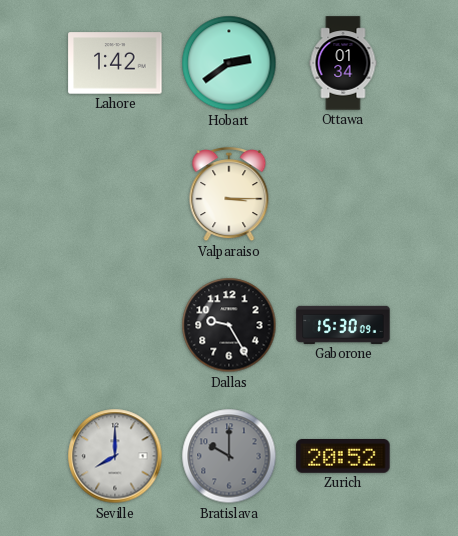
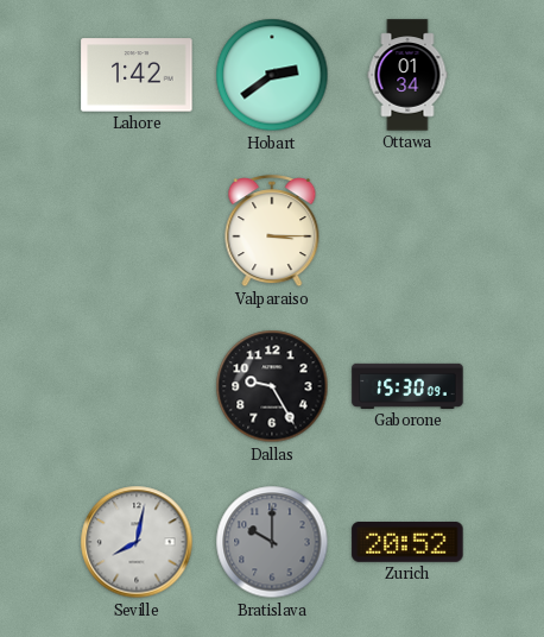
Seville: 8:00 -> 8:02 (137, 542)
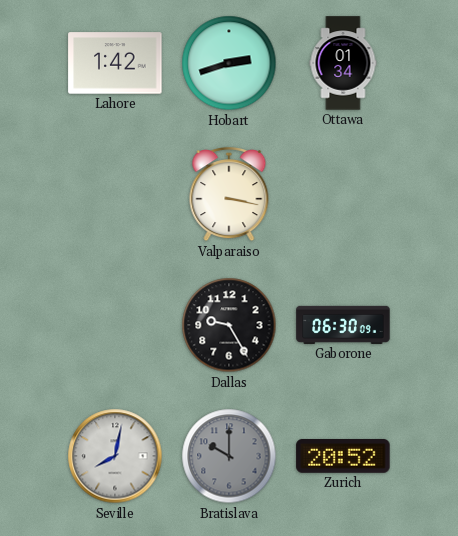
Hobart: 2:39 -> 2:42 (229, 63)
Valparaiso: 3:15 -> 3:17 (229, 195)
Gaborone: 15:30 -> 06:30 (343, 325)
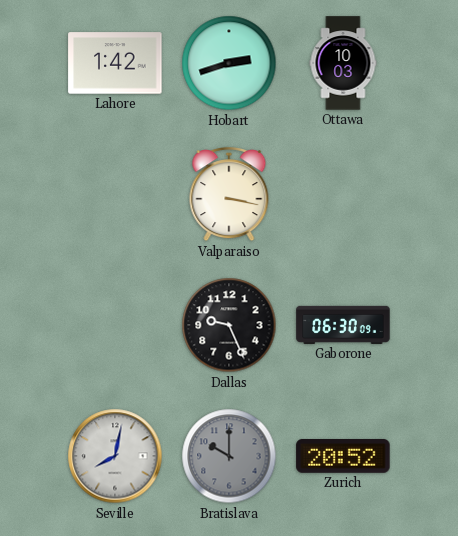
Ottawa: 01:34 -> 10:03 (343, 63)
Dallas: 9:25 -> 9:26 (229, 325)
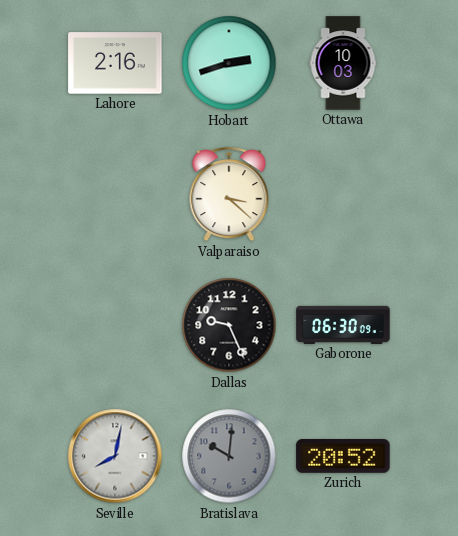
Lahore: 1:42 -> 2:16 (115, 63)
Valparaiso: 3:17 -> 3:22 (229, 195)
Bratislava: 10:00 -> 10:01 (229, 456)
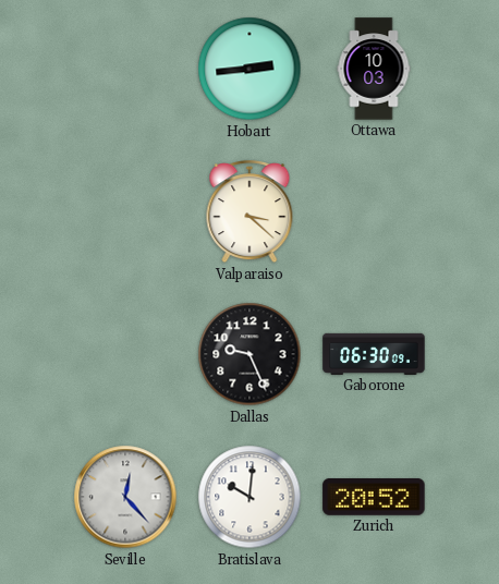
Lahore: 2:16 -> none (115, 63)
Hobart: 2:42 -> 2:44 (249, 69)
Seville: 8:02 -> 12:23 (125, 497)
Bratislava dial: grey -> white (249, 497)
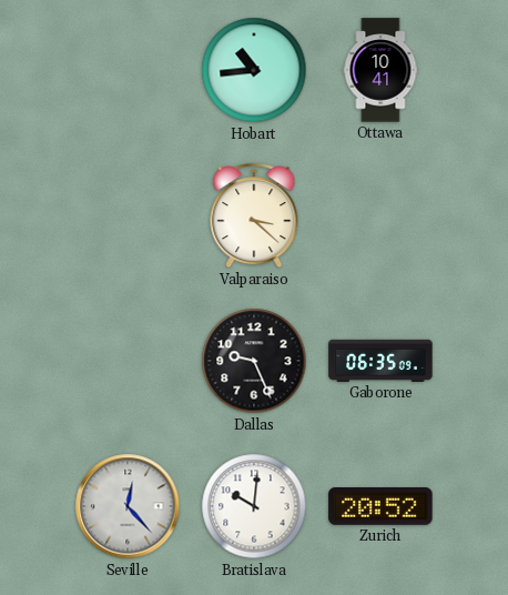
Hobart: 2:44 -> 10:44 (254, 70)
Ottawa: 10:03 -> 10:41 (380, 70)
Gaborone: 06:30 -> 06:35 (380, 361)
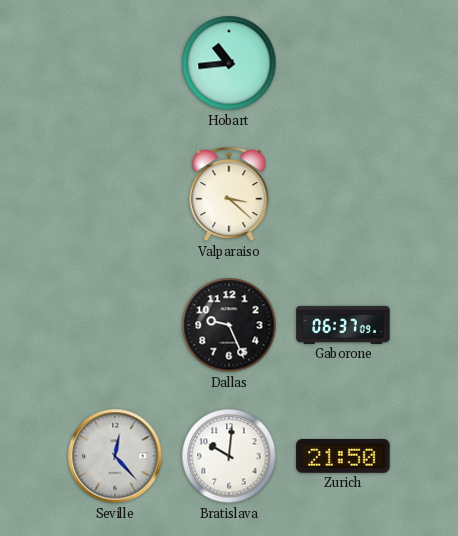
Ottawa: 10:41 -> none (380, 70)
Gaborone: 06:35 -> 06:37 (343, 325)
Zurich: 20:52 -> 21:50 (343, 457)
